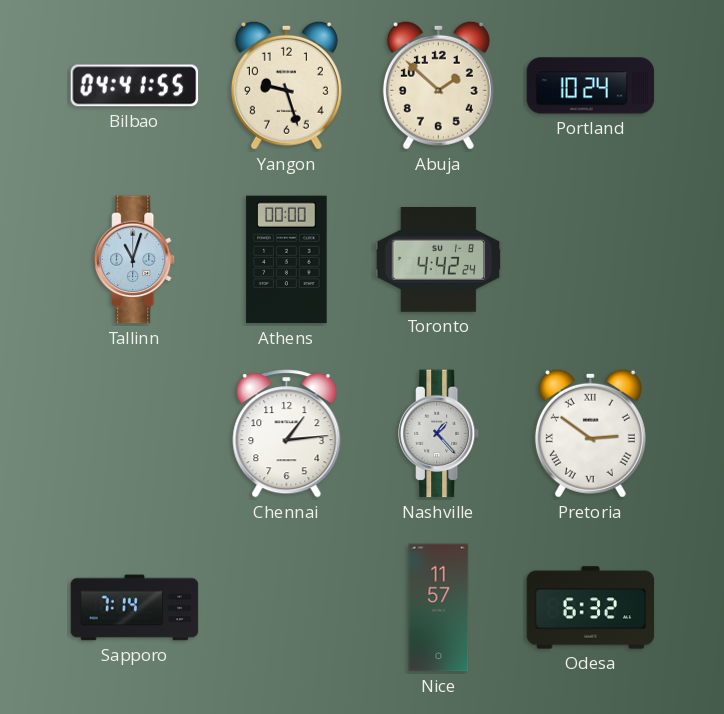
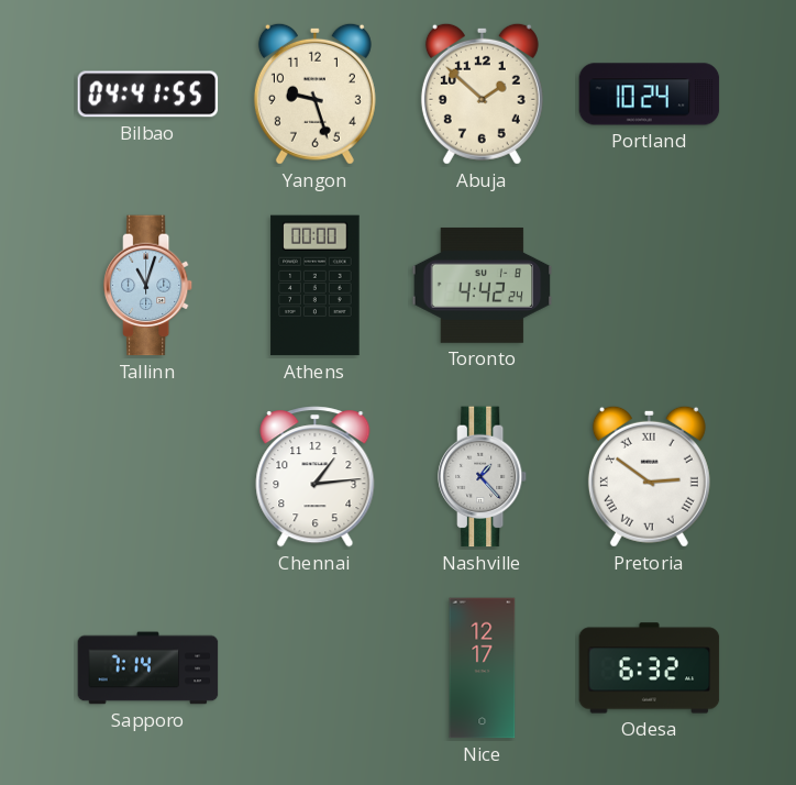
Nice: 11:57 -> 12:17 (483, 668)
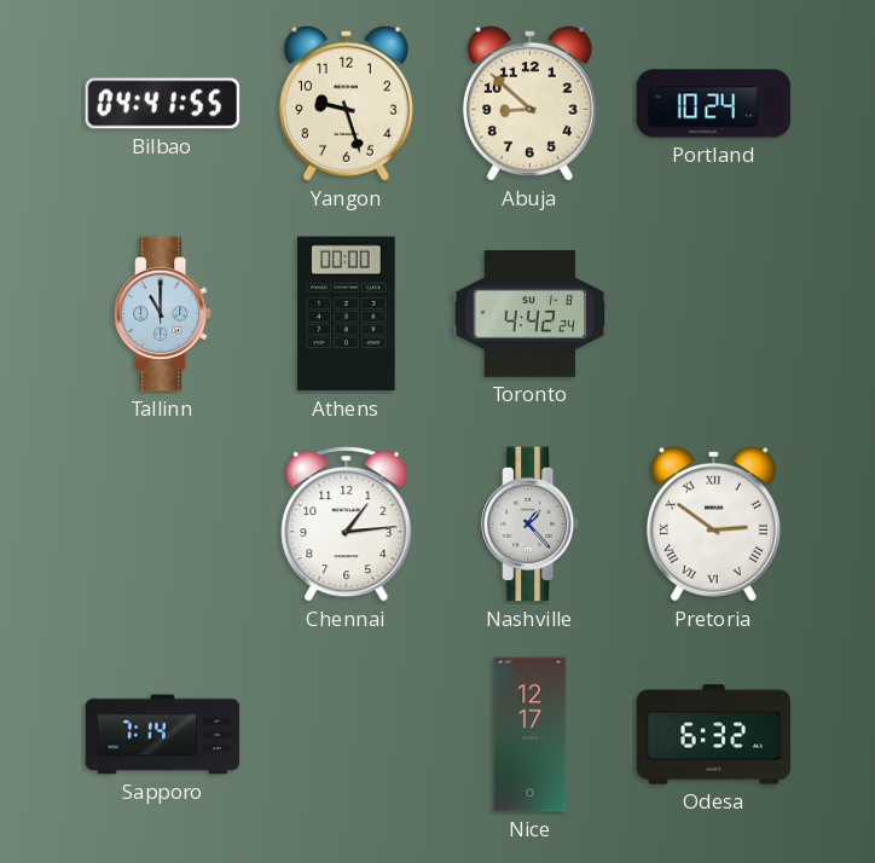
Abuja: 1:52 -> 8:52 (529, 103)
Tallinn: 11:03 -> 11:00 (164, 314)
